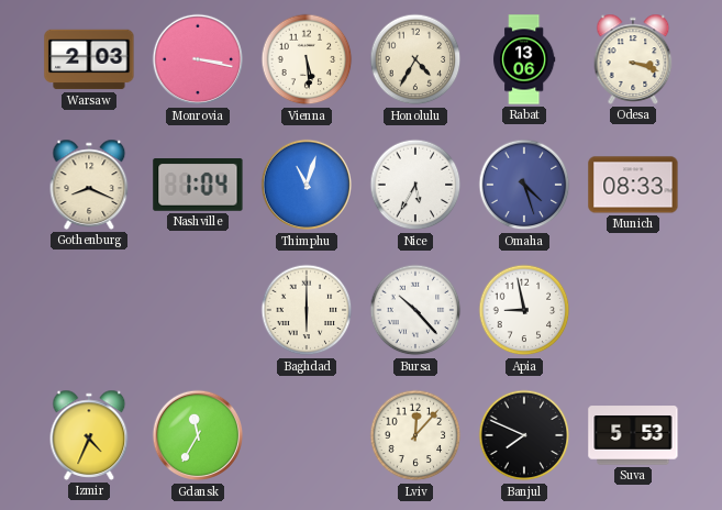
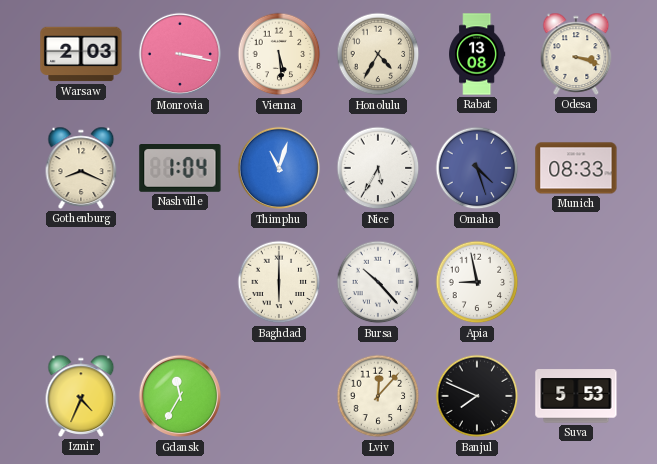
Rabat: 13:06 -> 13:08 (477, 54)
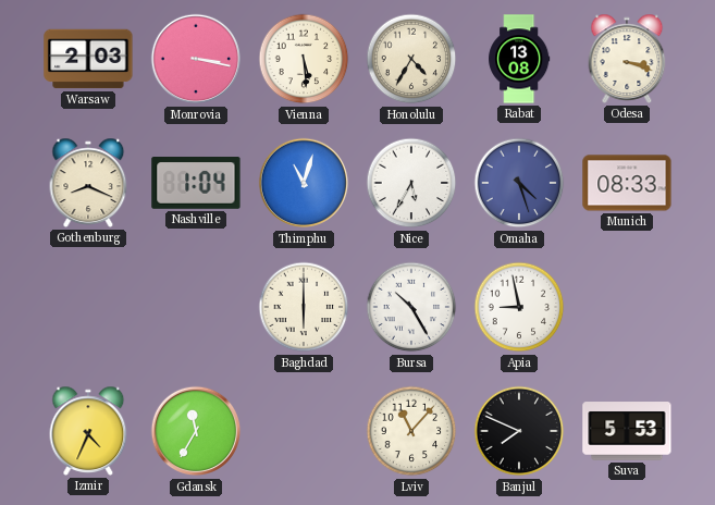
Bursa: 10:23 -> 10:25 (411, 307)
Lviv: 12:07 -> 11:07 (411, 431)
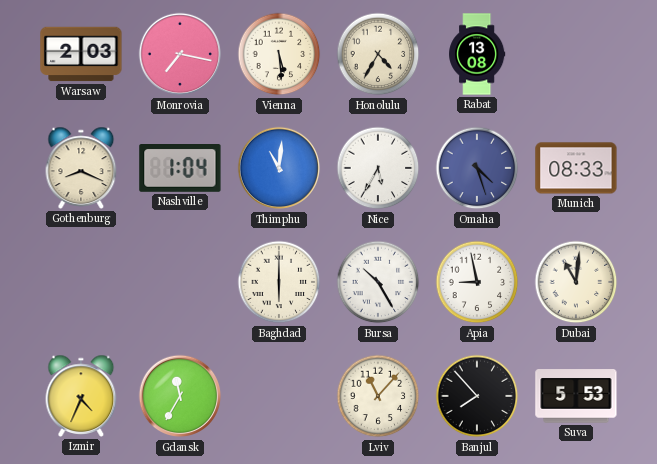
Monrovia: 3:17 -> 7:17 (180, 54)
Odesa: 3:18 -> none (627, 59)
Thimphu: 11:03 -> 11:01 (279, 168)
Dubai: none -> 11:01 (576, 282)
Banjul: 7:49 -> 7:53 (477, 396)
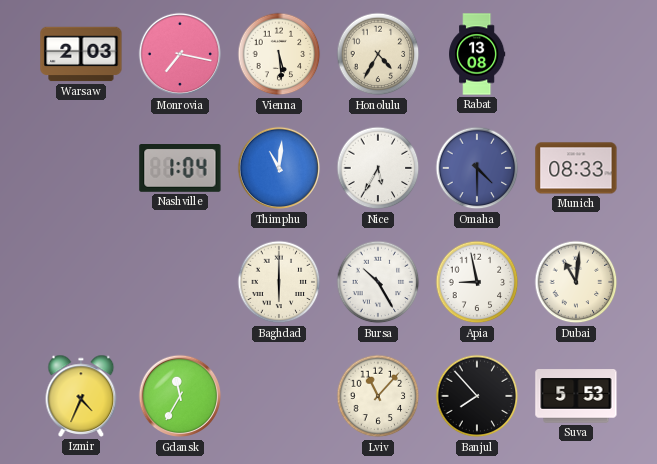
Gothenburg: 8:19 -> none (81, 168)
Omaha: 4:27 -> 4:30 (477, 168)
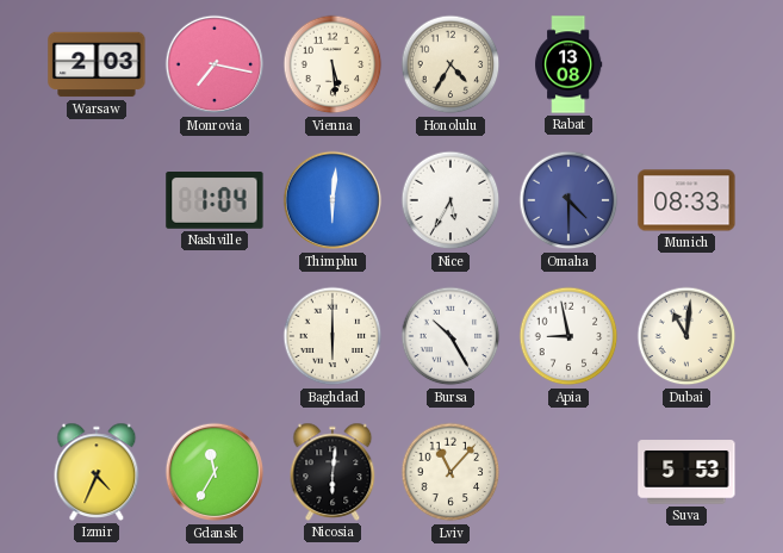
Thimphu: 11:01 -> 6:01 (333, 200)
Nicosia: none -> 6:01 (333, 472)
Banjul: 7:53 -> none (477, 396)
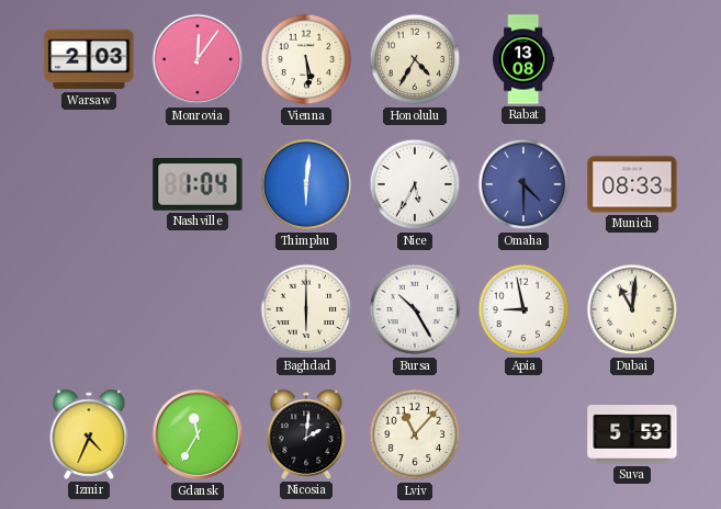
Monrovia: 7:17 -> 12:06 (198, 59)
Nicosia: 6:01 -> 2:01 (306, 434)
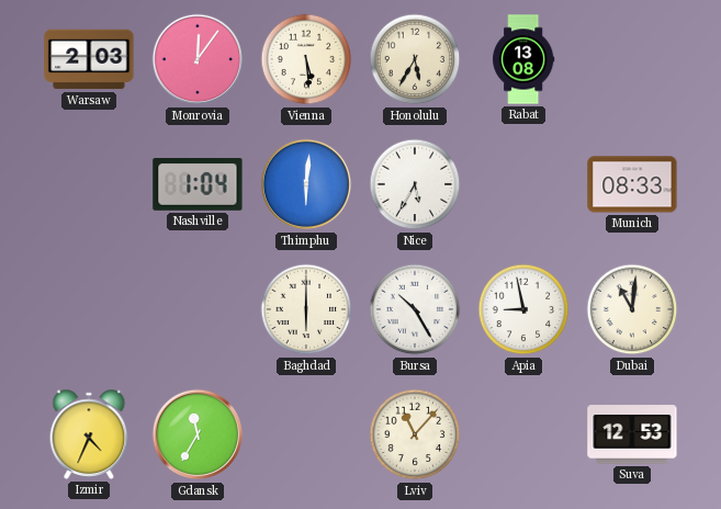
Honolulu: 4:35 -> 5:35 (415, 59)
Omaha: 4:30 -> none (523, 184)
Nicosia: 2:01 -> none (306, 434)
Suva: 5:53 -> 12:53 (632, 434)
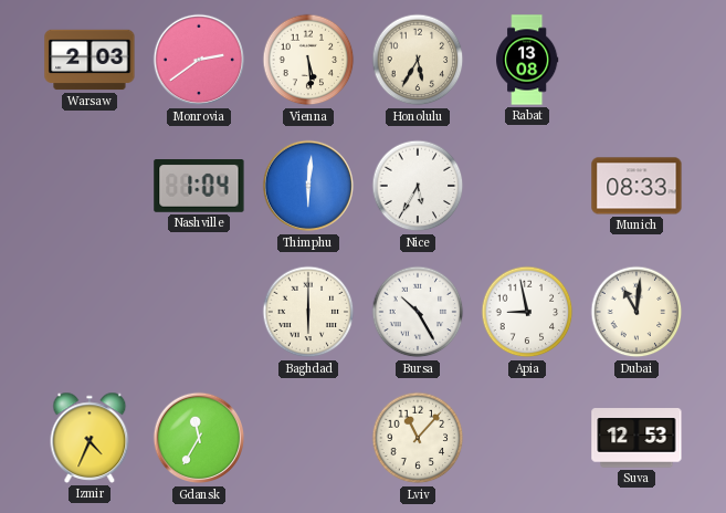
Monrovia: 12:06 -> 2:39 (199, 60)
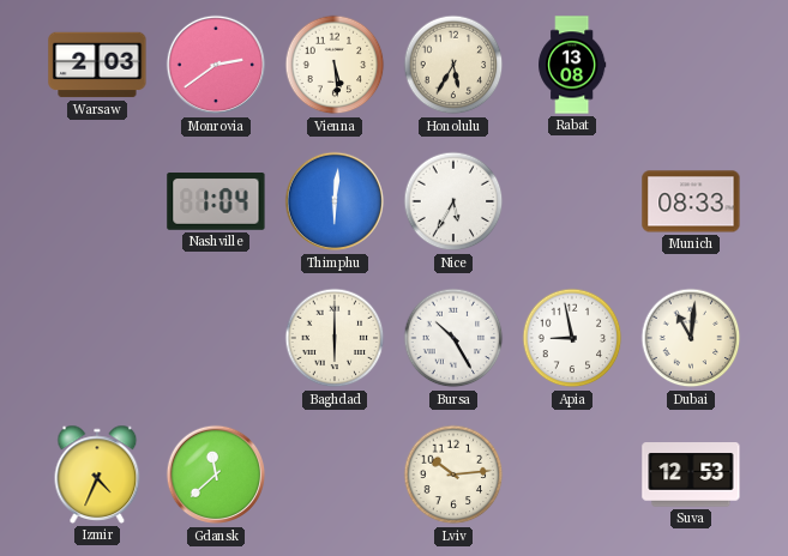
Gdansk: 11:35 -> 11:38 (216, 475)
Lviv: 11:07 -> 10:14 (453, 475)
